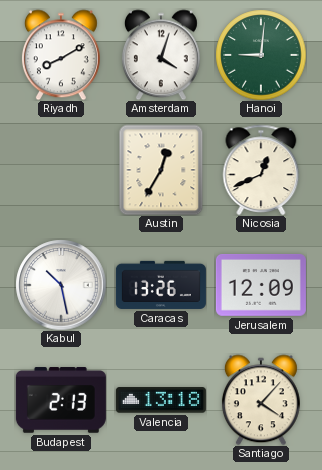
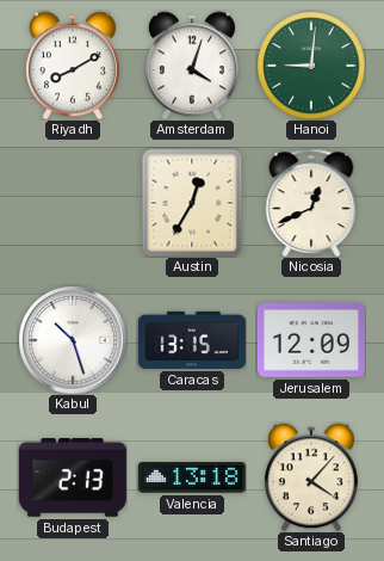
Kabul: 10:28 -> 10:27 (73, 340)
Caracas: 13:26 -> 13:15 (192, 340)
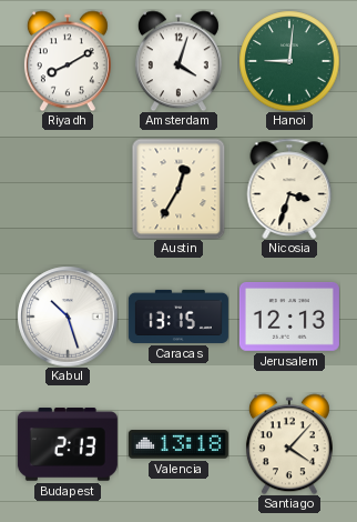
Nicosia: 12:41 -> 3:33 (289, 188)
Jerusalem: 12:09 -> 12:13 (289, 317)
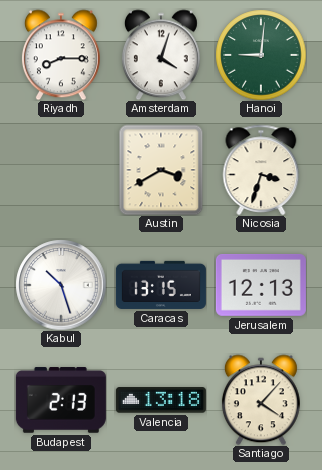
Riyadh: 8:10 -> 8:15 (61, 55)
Austin: 12:35 -> 3:40 (161, 170)
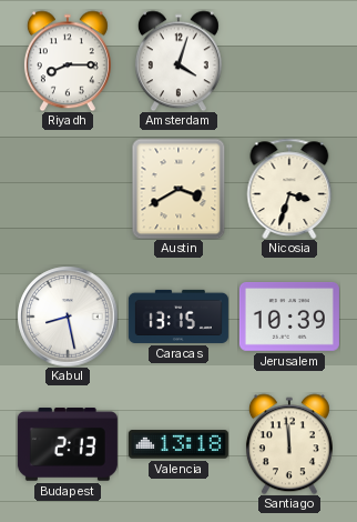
Hanoi: 9:01 -> none (261, 55)
Kabul: 10:27 -> 8:28 (68, 317)
Jerusalem: 12:13 -> 10:39 (289, 317)
Santiago: 4:07 -> 11:59 (289, 444)
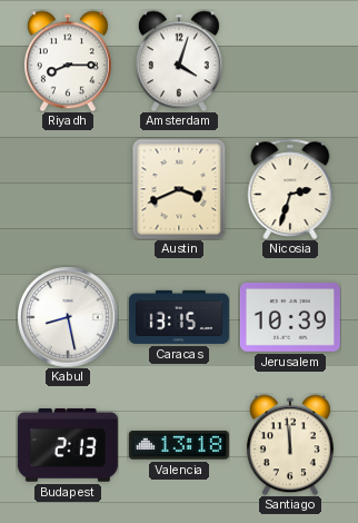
Austin: 3:40 -> 3:41 (179, 189)
Nicosia: 3:33 -> 2:33 (290, 188)
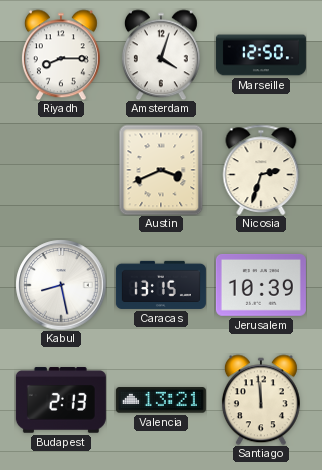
Marseille: none -> 12:50 (261, 55)
Valencia: 13:18 -> 13:21 (161, 400)
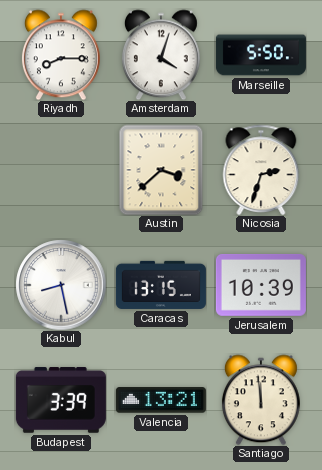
Marseille: 12:50 -> 5:50 (261, 55)
Austin: 3:41 -> 3:38 (161, 170)
Budapest: 2:13 -> 3:39 (61, 400)
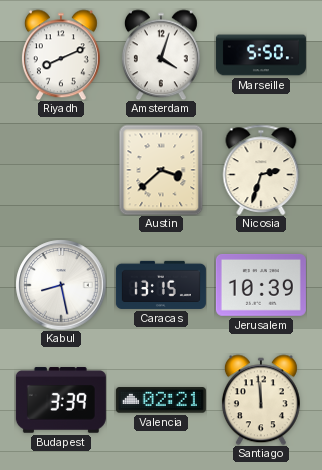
Riyadh: 8:15 -> 8:11 (61, 55)
Valencia: 13:21 -> 02:21 (161, 400)
